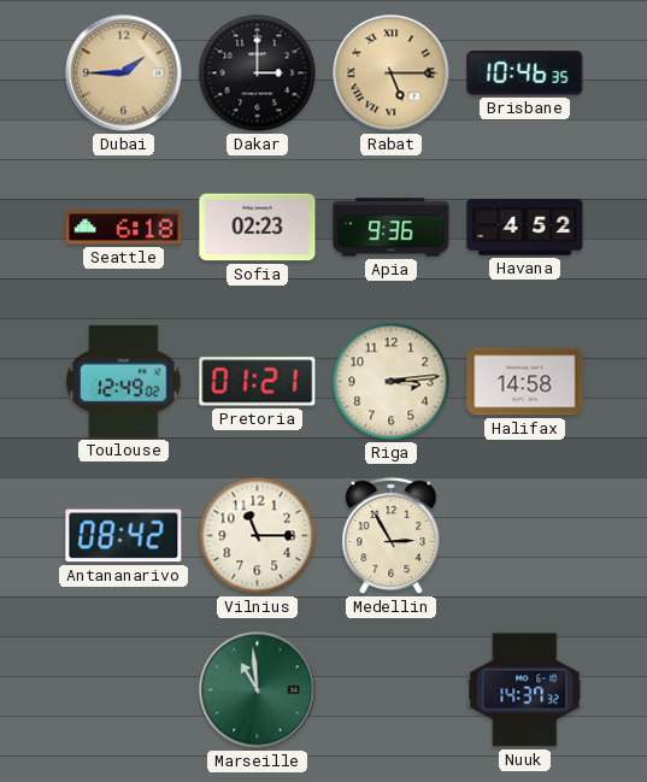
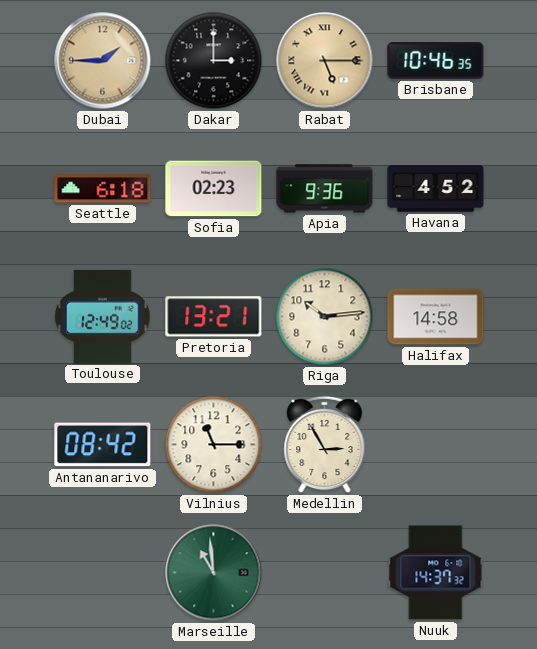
Pretoria: 01:21 -> 13:21 (214, 317)
Riga: 3:14 -> 10:14 (325, 317)
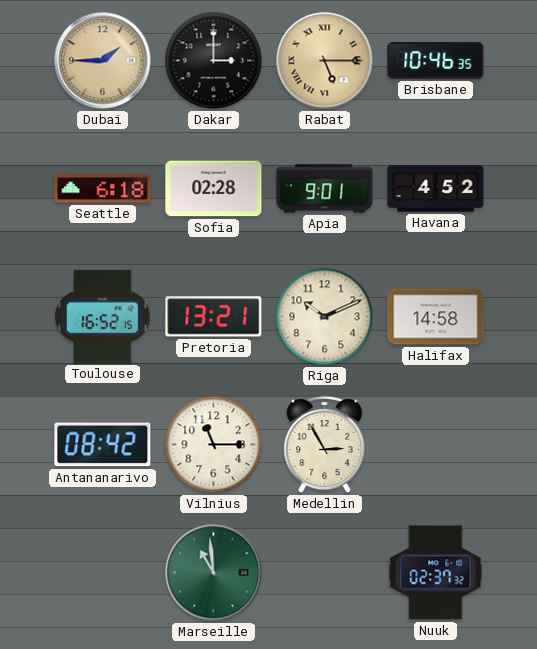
Sofia: 02:23 -> 02:28 (214, 189)
Apia: 9:36 -> 9:01 (325, 189)
Toulouse: 12:49 -> 16:52 (103, 316)
Riga: 10:14 -> 10:11 (325, 317)
Nuuk: 14:37 -> 02:37 (436, 573)
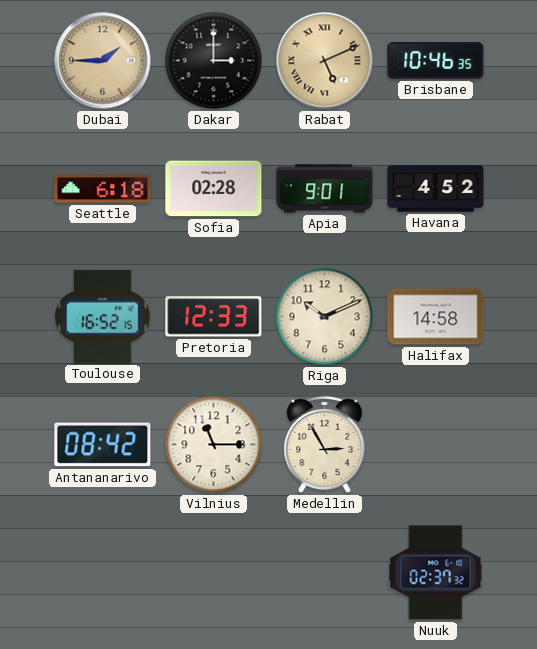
Rabat: 5:15 -> 5:11 (325, 61)
Pretoria: 13:21 -> 12:33 (214, 317)
Marseille: 10:59 -> none (214, 573)
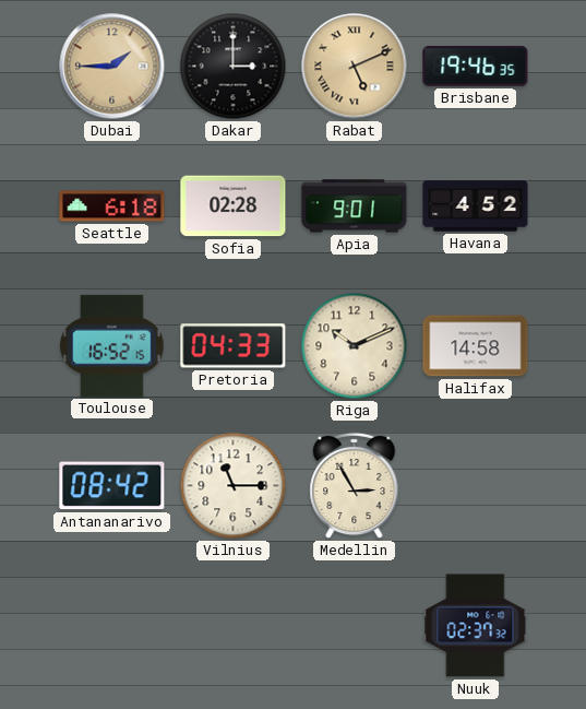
Brisbane: 10:46 -> 19:46 (476, 67)
Pretoria: 12:33 -> 04:33 (234, 346)
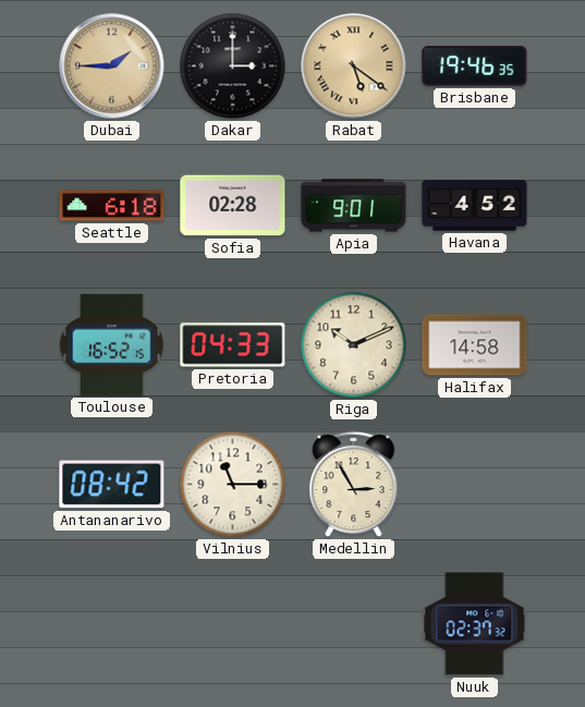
Rabat: 5:11 -> 5:21 (354, 66)
